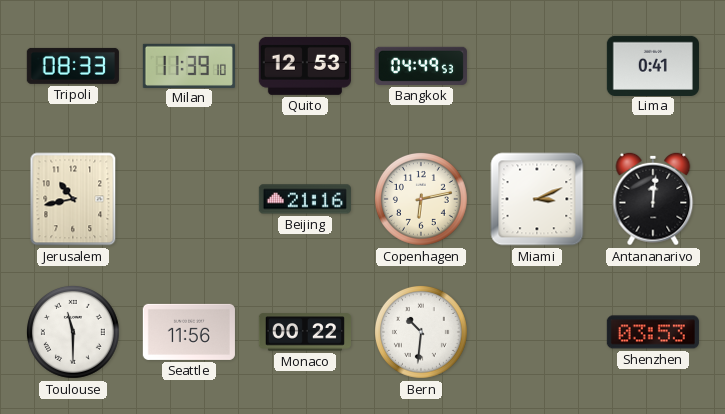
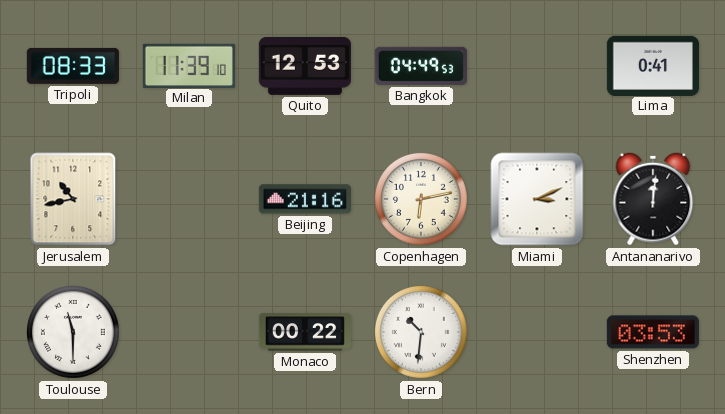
Seattle: 11:56 -> none (189, 332)
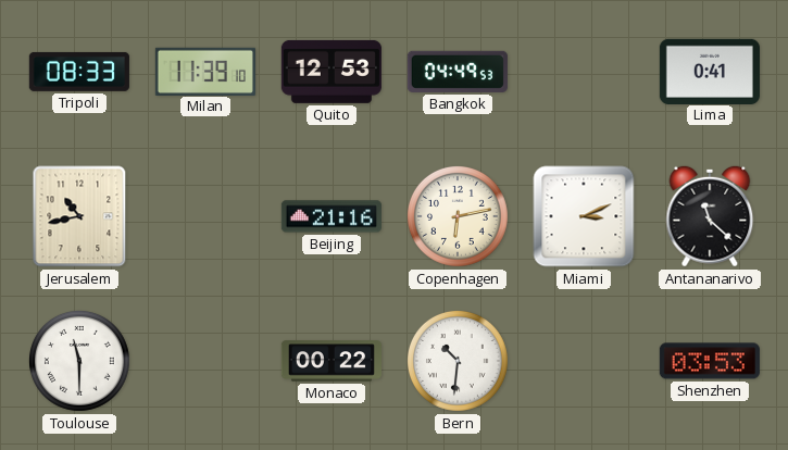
Antananarivo: 12:01 -> 11:22 (710, 216)
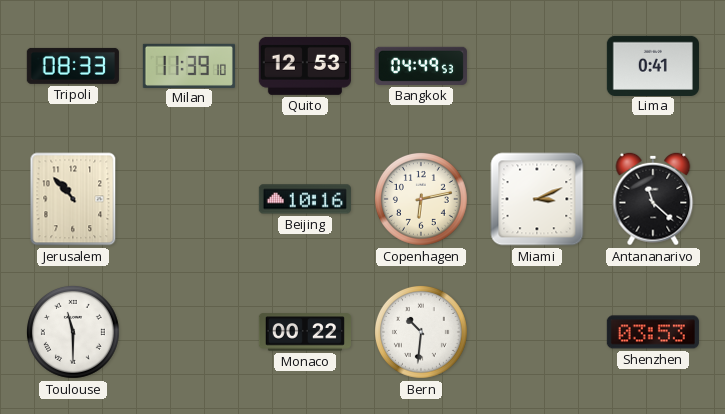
Jerusalem: 10:43 -> 10:53 (73, 199)
Beijing: 21:16 -> 10:16 (305, 199)
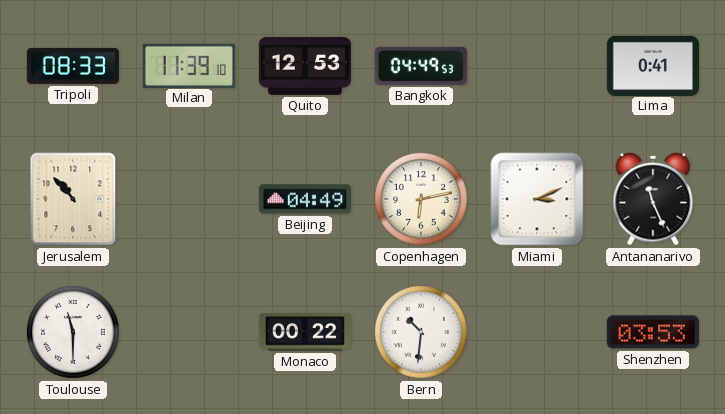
Beijing: 10:16 -> 04:49 (305, 199)
Antananarivo: 11:22 -> 11:26 (653, 199)
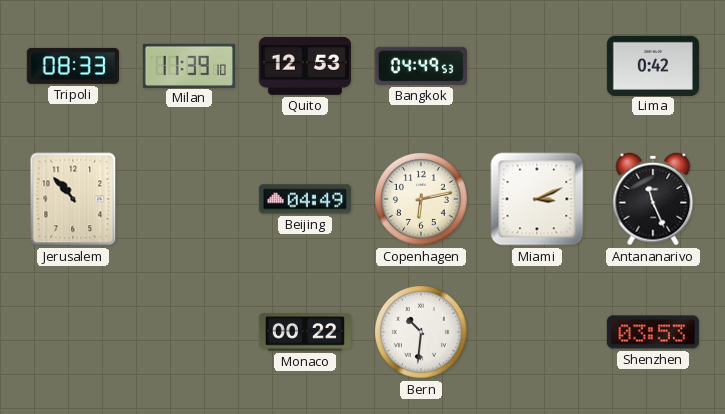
Lima: 0:41 -> 0:42 (653, 65)
Toulouse: 11:30 -> none (73, 332)
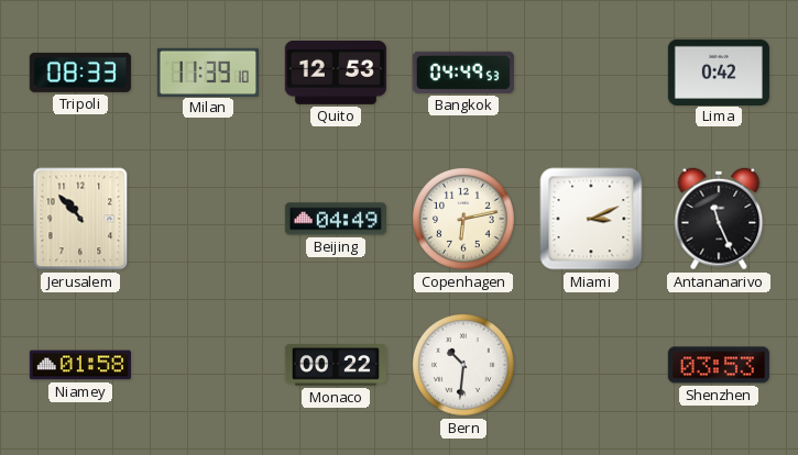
Niamey: none -> 01:58 (80, 365)
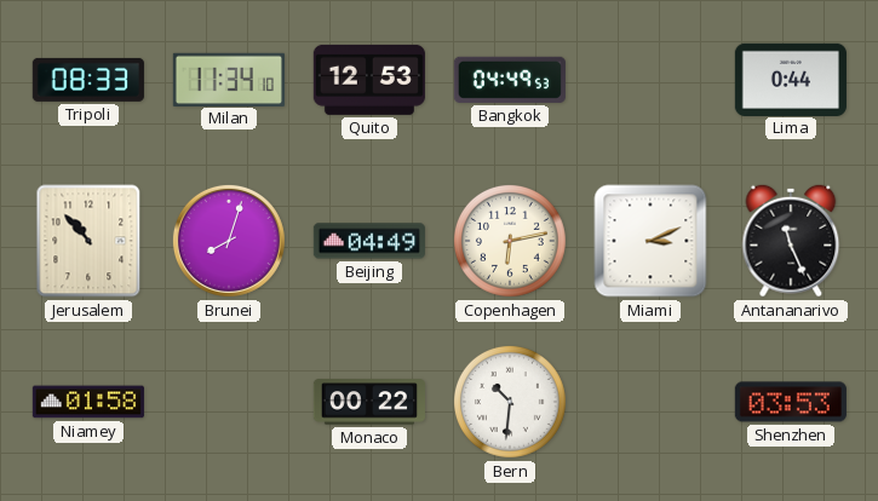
Milan: 11:39 -> 11:34 (229, 79)
Lima: 0:42 -> 0:44 (791, 79)
Brunei: none -> 8:03 (229, 241)
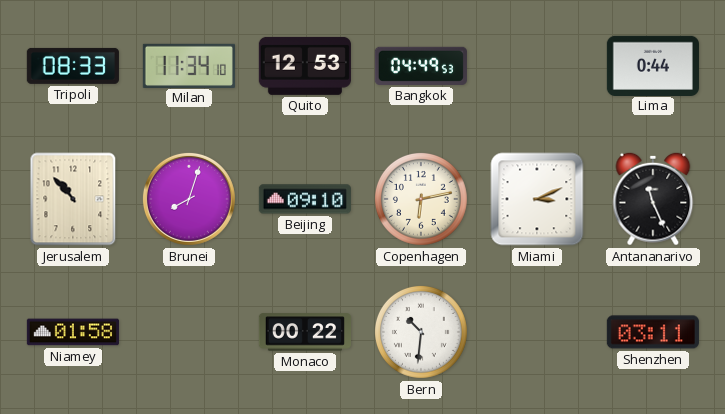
Beijing: 04:49 -> 09:10 (305, 199)
Shenzhen: 03:53 -> 03:11 (653, 332)
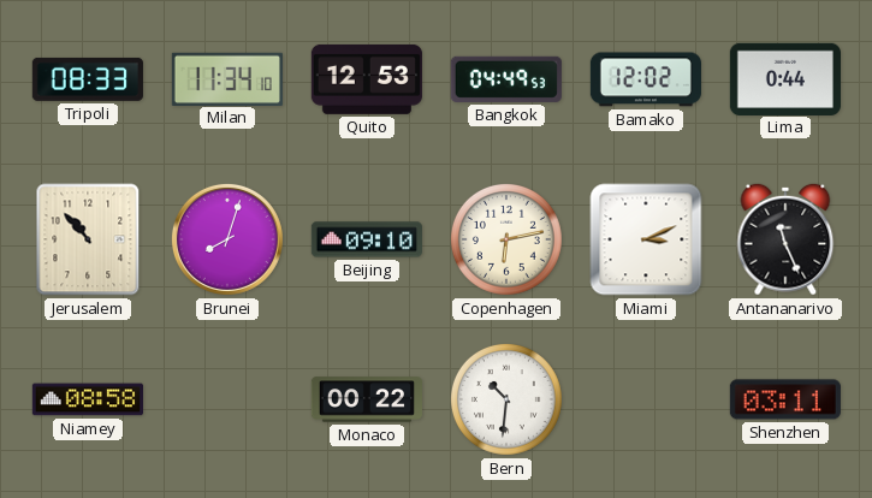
Bamako: none -> 12:02 (646, 79)
Niamey: 01:58 -> 08:58 (88, 399)
